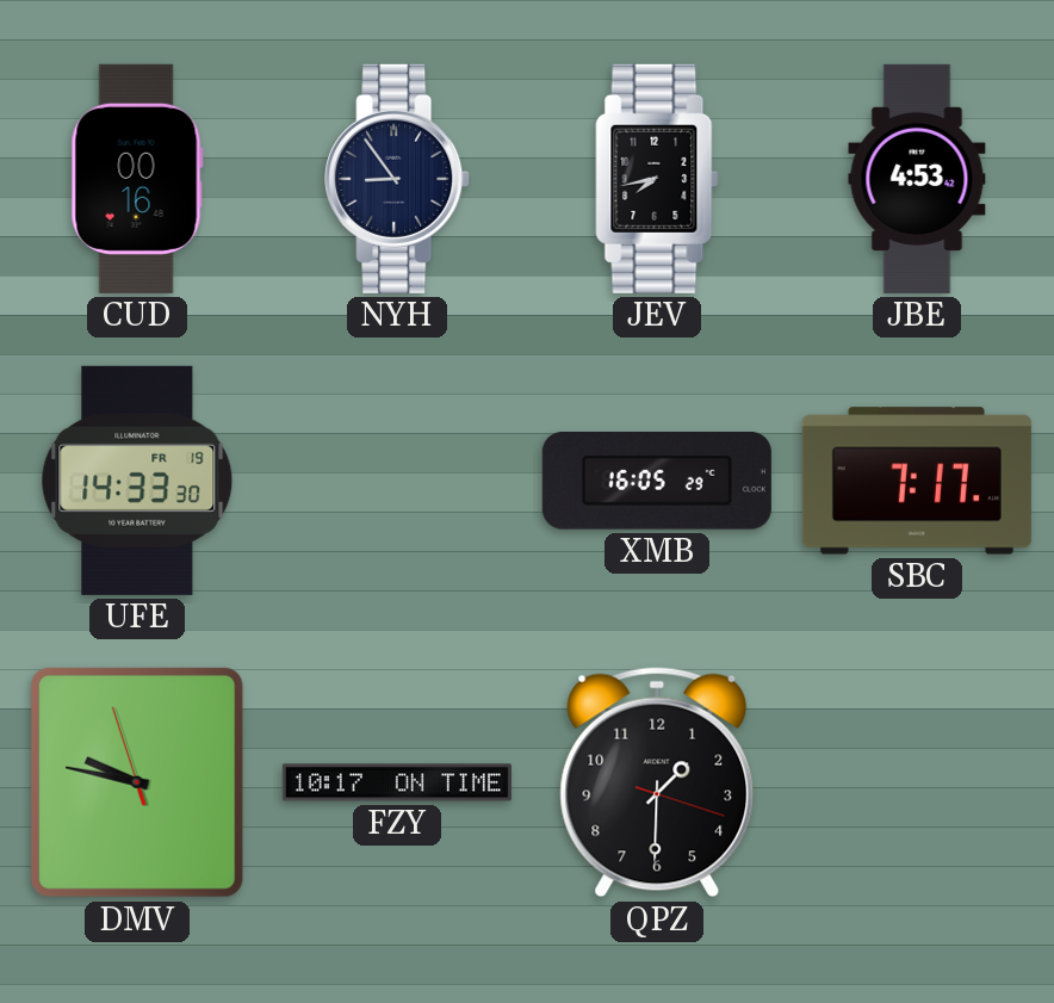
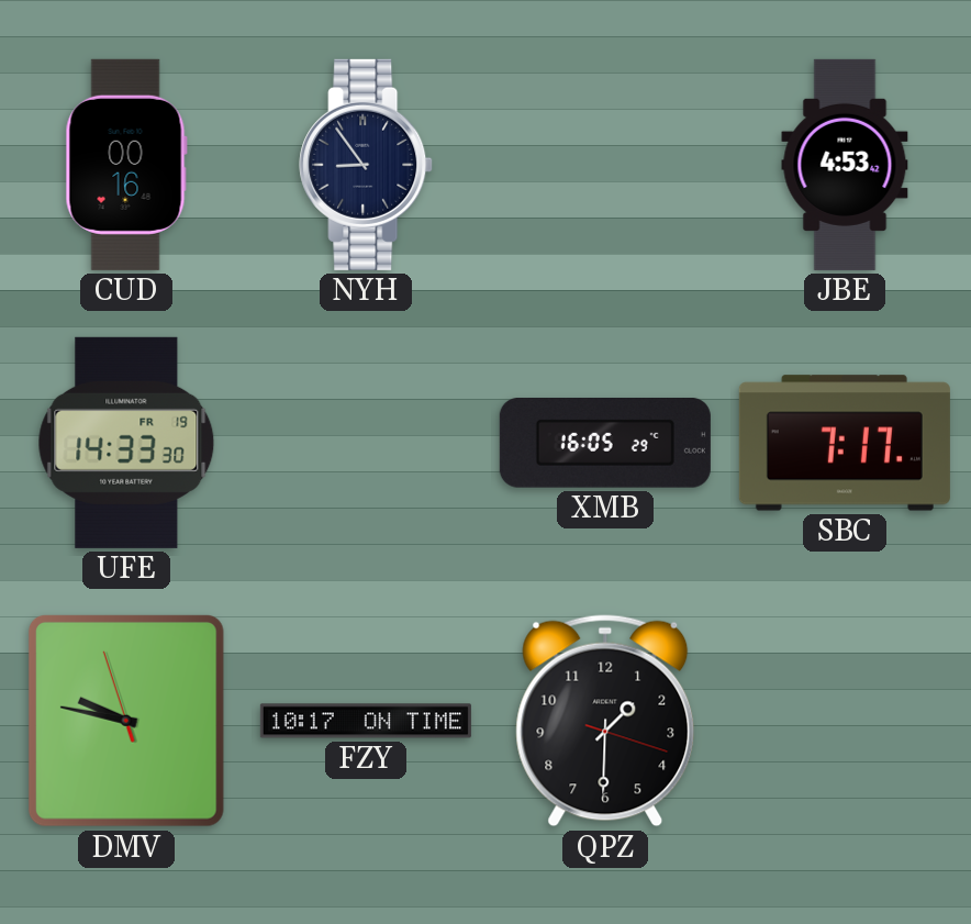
JEV: 7:43 -> none (657, 179)
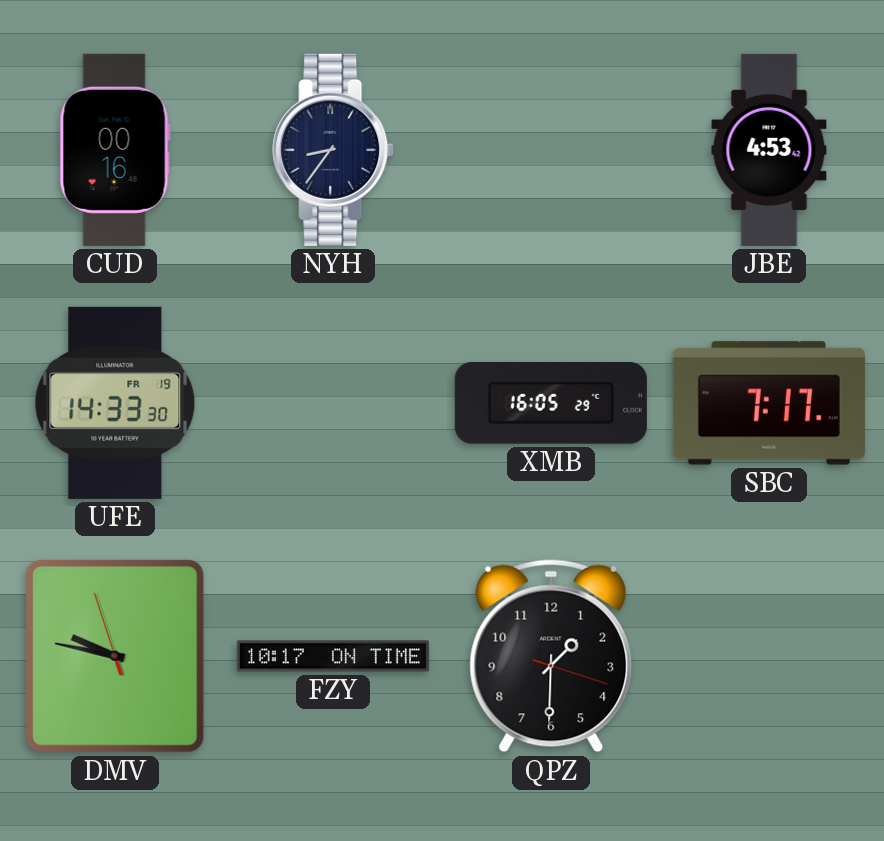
NYH: 8:54 -> 8:36 (333, 150)
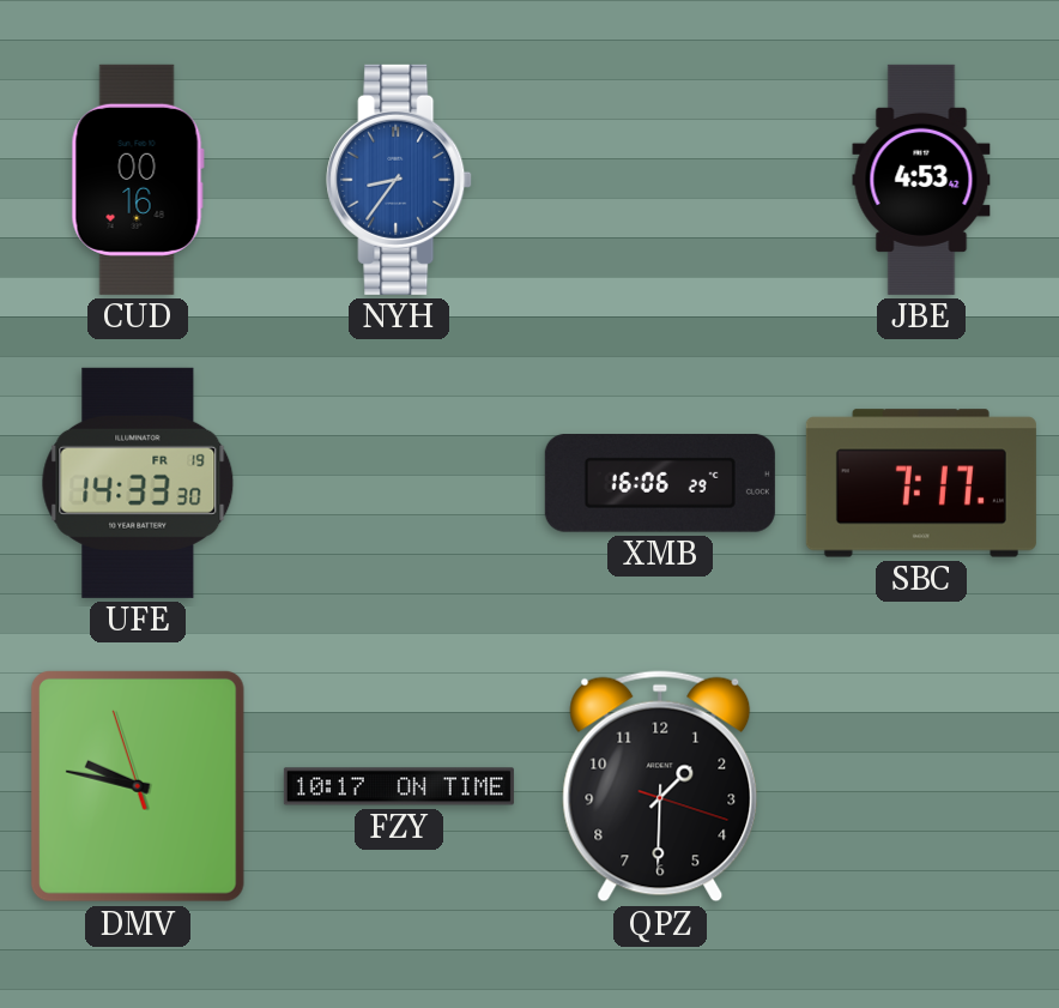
NYH dial: navy -> blue (399, 180)
XMB: 16:05 -> 16:06 (660, 484)
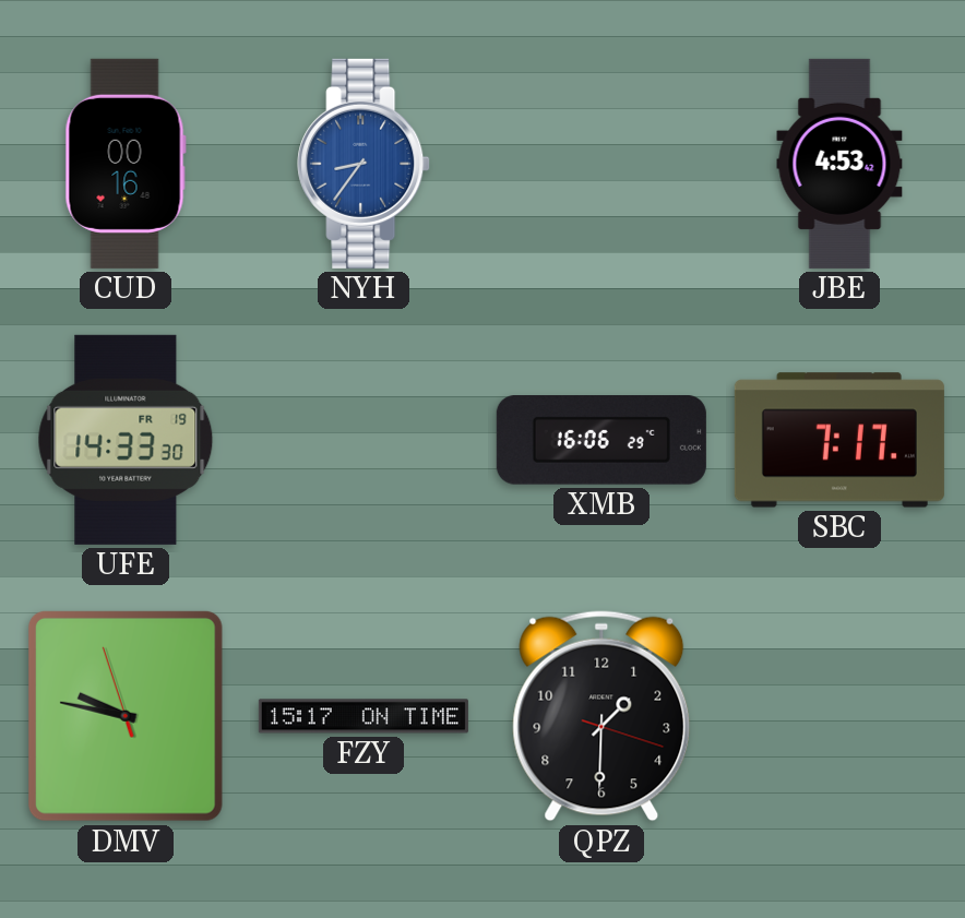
FZY: 10:17 -> 15:17 (364, 716)
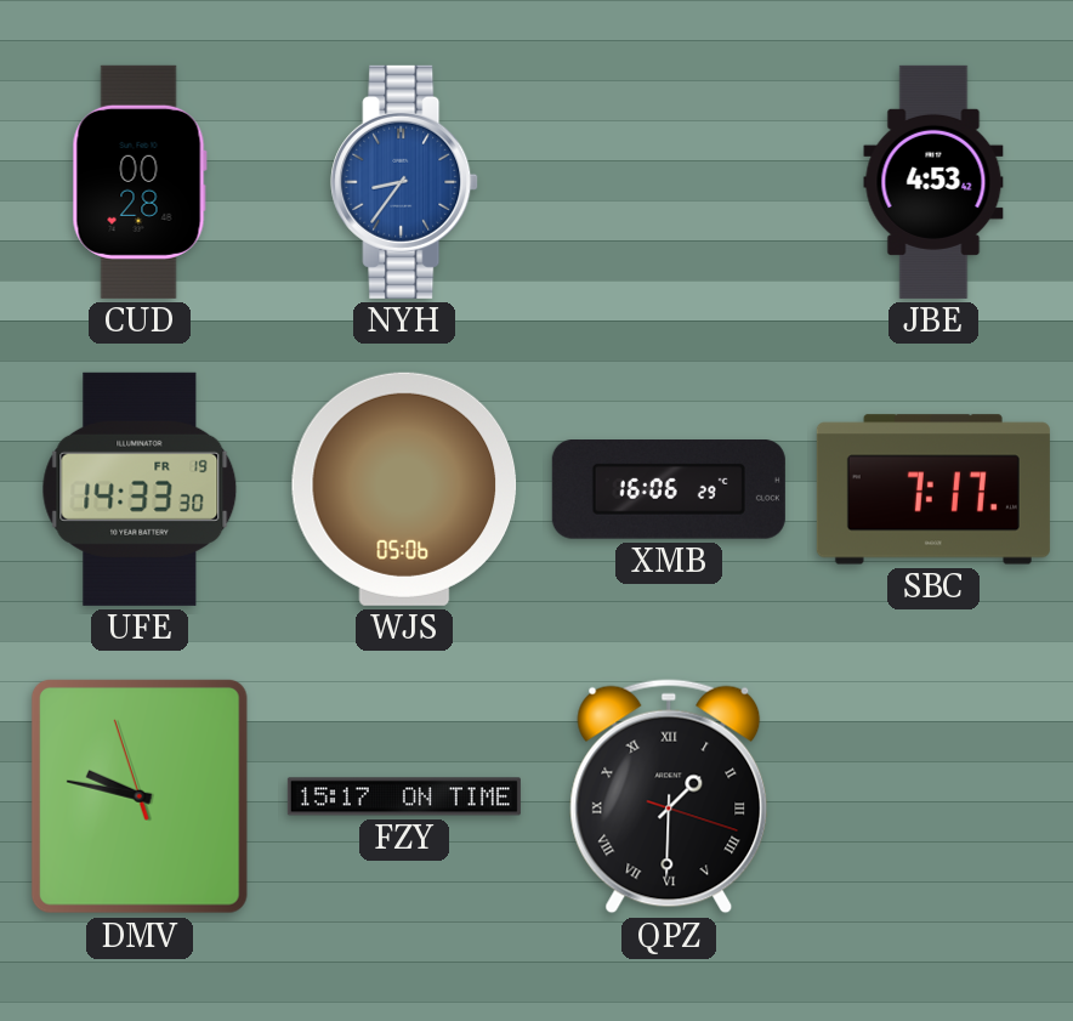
CUD: 00:16 -> 00:28 (140, 182)
WJS: none -> 05:06 (404, 489)
QPZ numerals: Arabic -> Roman (669, 796)
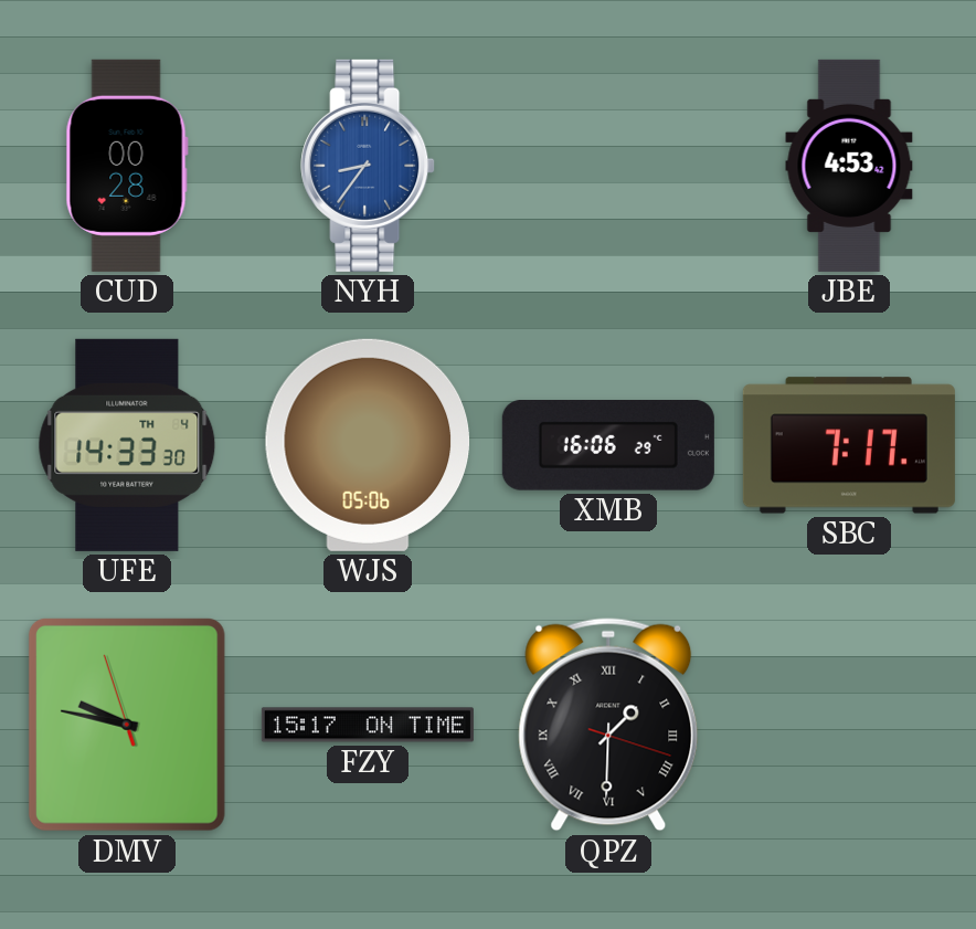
UFE date: FR 19 -> TH 4 (127, 445)
